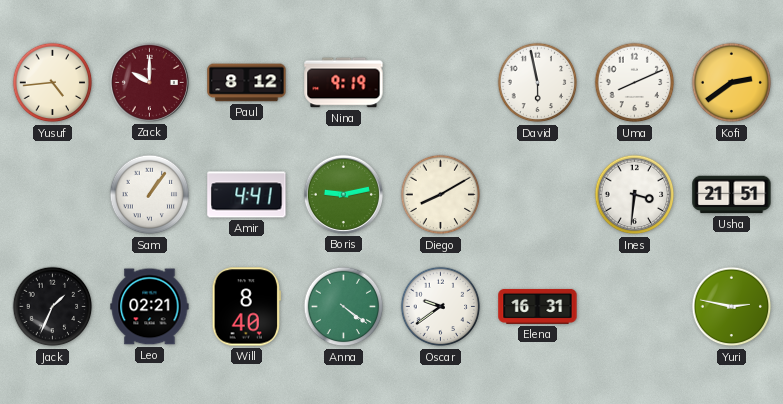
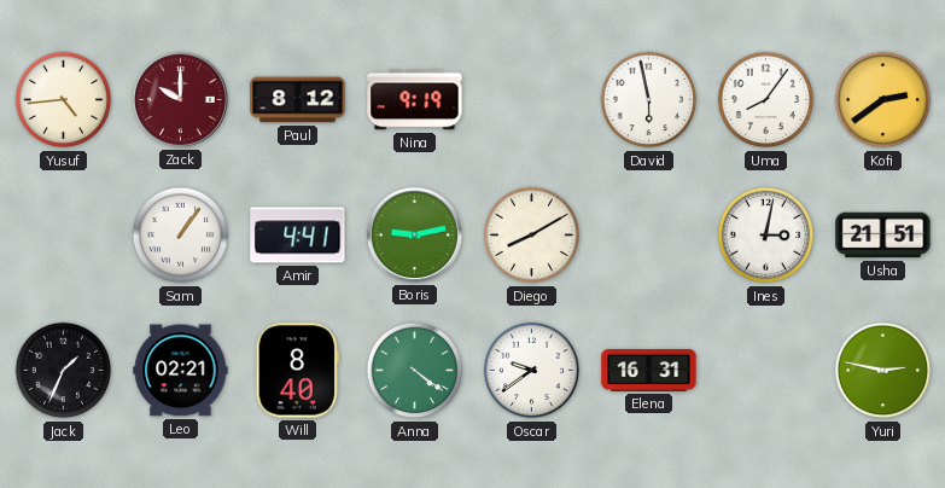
Uma: 8:11 -> 8:06 (766, 100)
Ines: 3:31 -> 3:02 (766, 236)
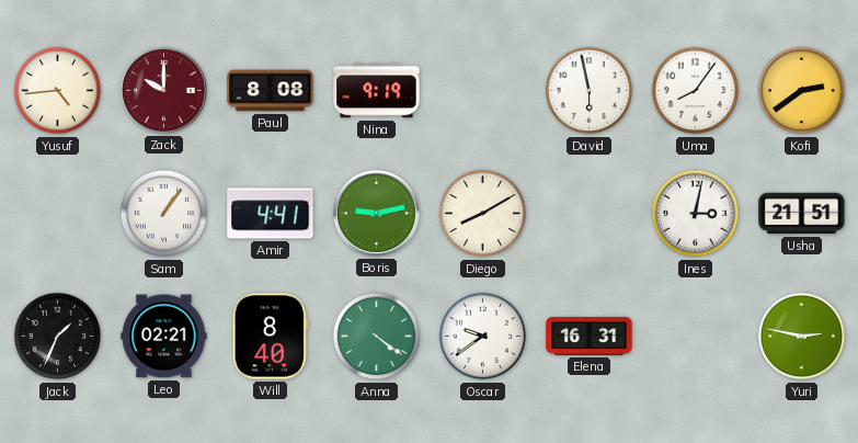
Paul: 8:12 -> 8:08 (271, 91)
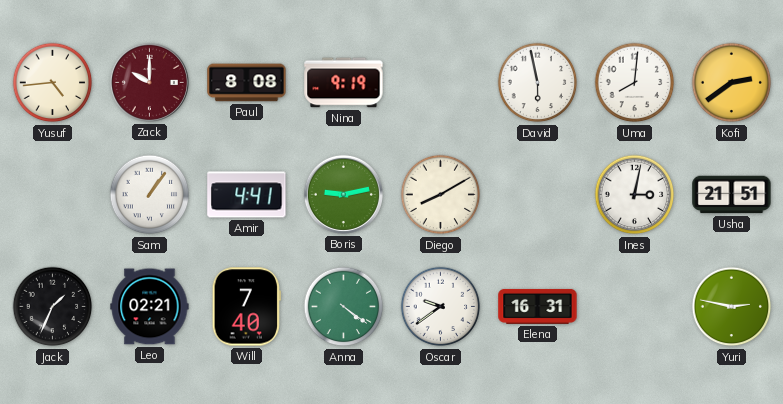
Uma: 8:06 -> 8:01 (635, 83)
Will: 8:40 -> 7:40 (246, 307)
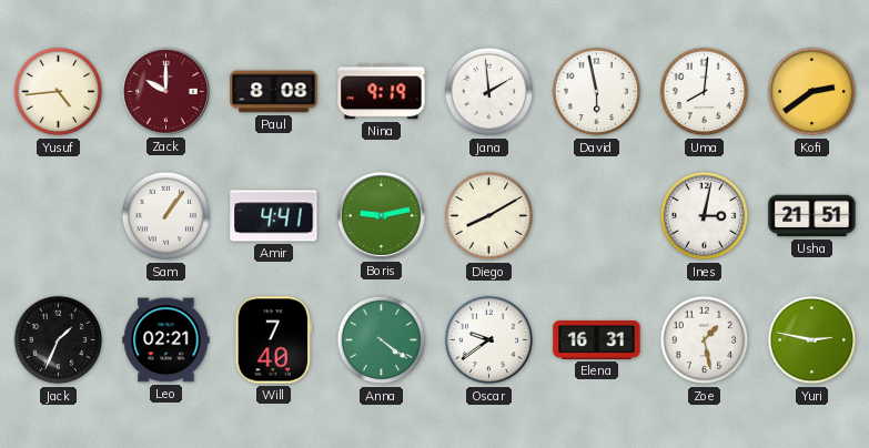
Jana: none -> 1:59 (489, 92)
Zoe: none -> 1:28 (705, 340)
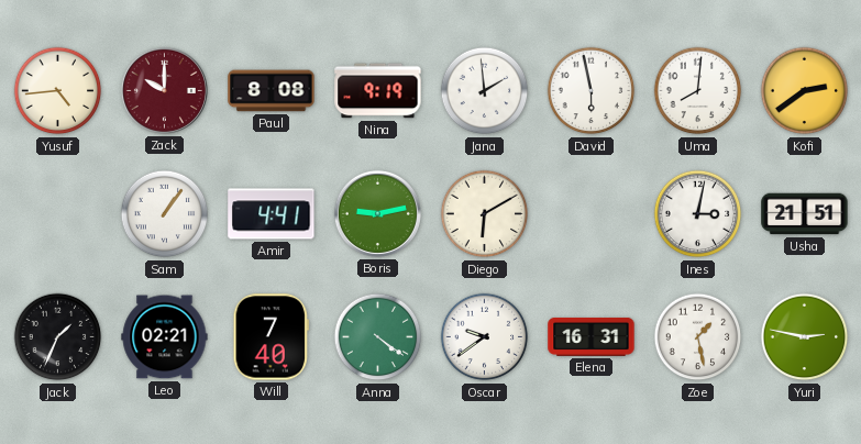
Diego: 8:10 -> 6:10 (485, 214)
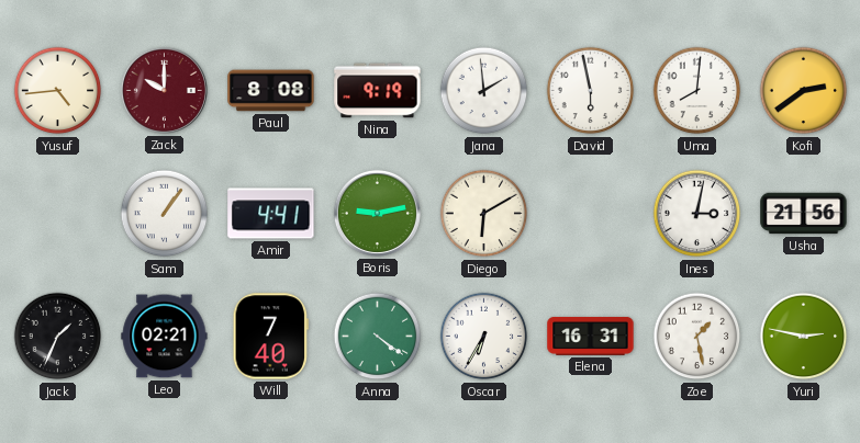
Usha: 21:51 -> 21:56 (804, 214)
Oscar: 9:39 -> 6:35 (484, 337)
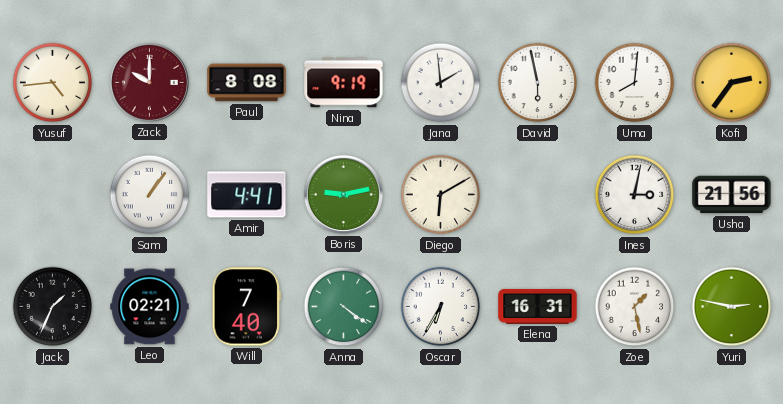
Kofi: 2:39 -> 2:36 (732, 83)
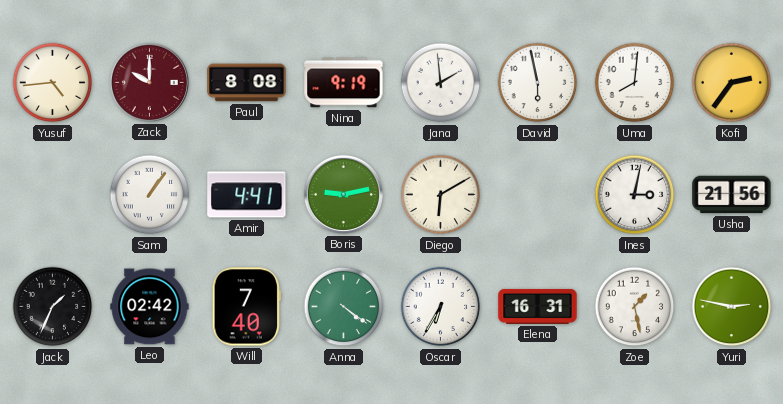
Leo: 02:21 -> 02:42 (150, 307)
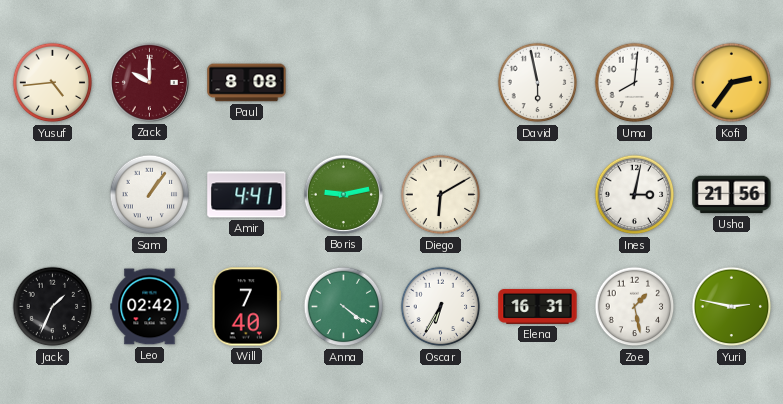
Nina: 9:19 -> none (344, 83)
Jana: 1:59 -> none (441, 83)
